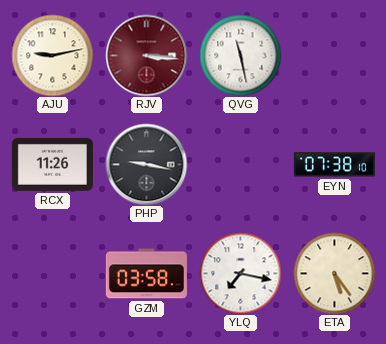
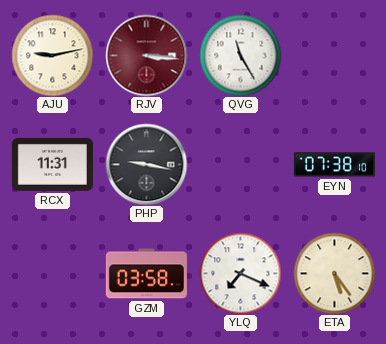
QVG: 11:28 -> 11:25 (240, 55)
RCX: 11:26 -> 11:31 (52, 164)
YLQ: 7:17 -> 7:19 (240, 273)
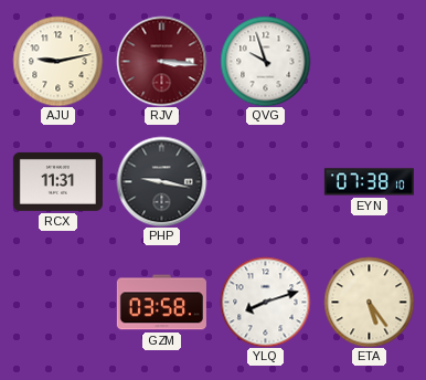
QVG: 11:25 -> 9:57 (265, 61)
YLQ: 7:19 -> 8:12 (265, 302)
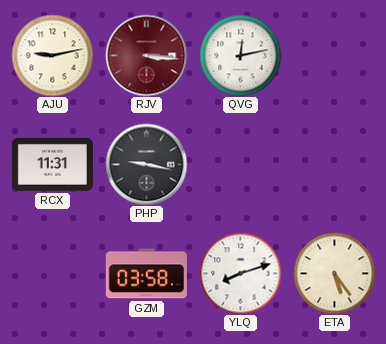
QVG: 9:57 -> 12:13 (240, 55)
EYN: 07:38 -> none (369, 182)
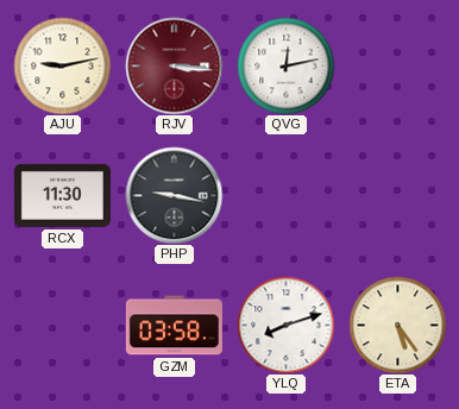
RCX: 11:31 -> 11:30 (62, 195)
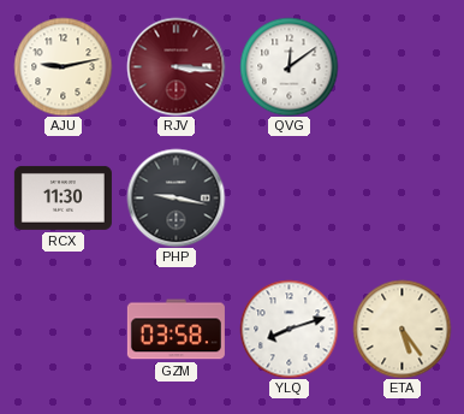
QVG: 12:13 -> 12:09 (288, 66)
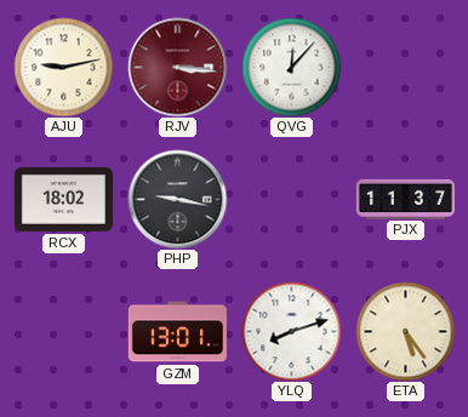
QVG: 12:09 -> 12:07 (291, 67)
RCX: 11:30 -> 18:02 (63, 199)
PJX: none -> 11:37 (405, 199)
GZM: 03:58 -> 13:01 (177, 332)
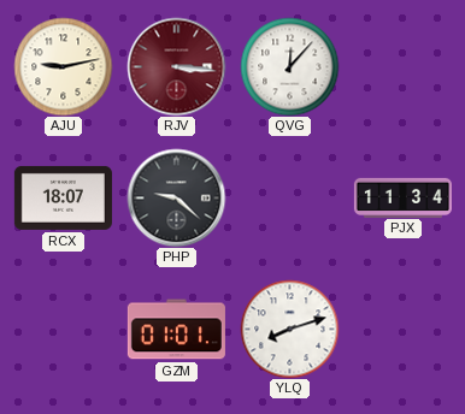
RCX: 18:02 -> 18:07 (63, 197)
PHP: 9:17 -> 9:22 (176, 197)
PJX: 11:37 -> 11:34 (402, 197)
GZM: 13:01 -> 01:01 (176, 330)
ETA: 5:24 -> none (405, 331)
